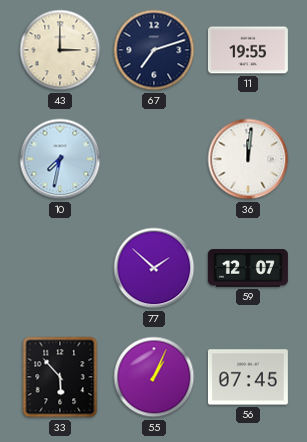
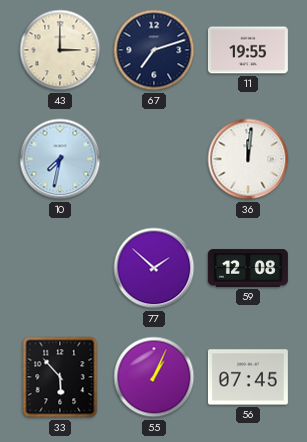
59: 12:07 -> 12:08 (248, 268)
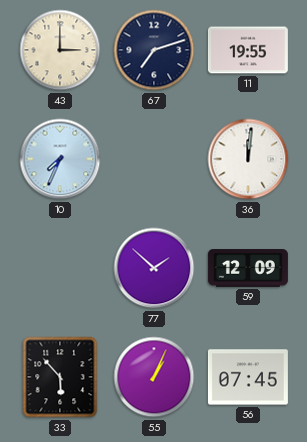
10: 7:32 -> 7:34 (60, 159)
59: 12:08 -> 12:09 (248, 268)
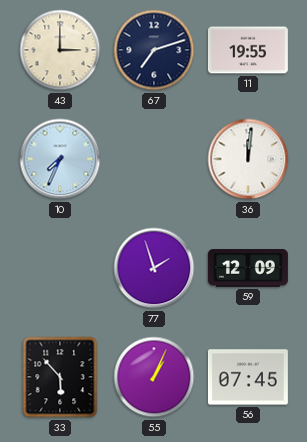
77: 1:52 -> 1:57 (154, 268)
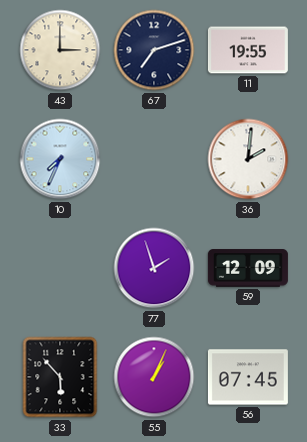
36: 12:01 -> 2:01 (248, 159)
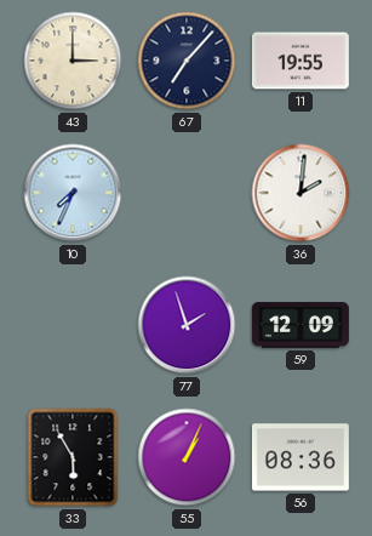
67: 7:12 -> 7:07 (187, 61)
33: 5:53 -> 5:55 (73, 457)
56: 07:45 -> 08:36 (301, 457)
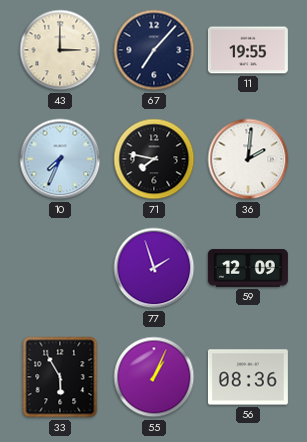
71: none -> 7:47 (154, 159)
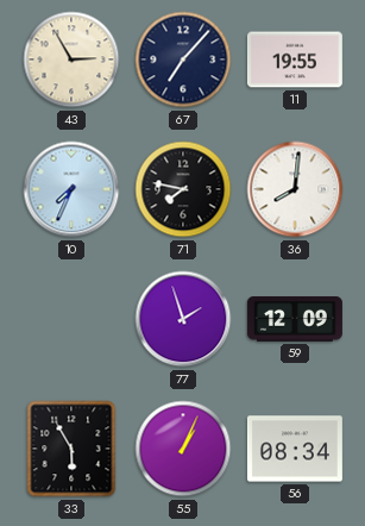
43: 3:00 -> 2:55 (71, 60)
36: 2:01 -> 8:01 (295, 189)
56: 08:36 -> 08:34 (295, 449)
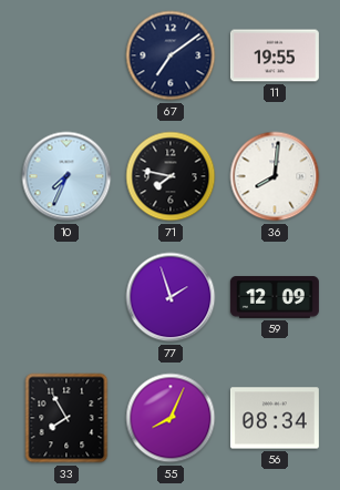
43: 2:55 -> none (71, 60)
67: 7:07 -> 7:09 (171, 55)
33: 5:55 -> 7:55 (66, 418)
55: 1:04 -> 8:04 (171, 418)
